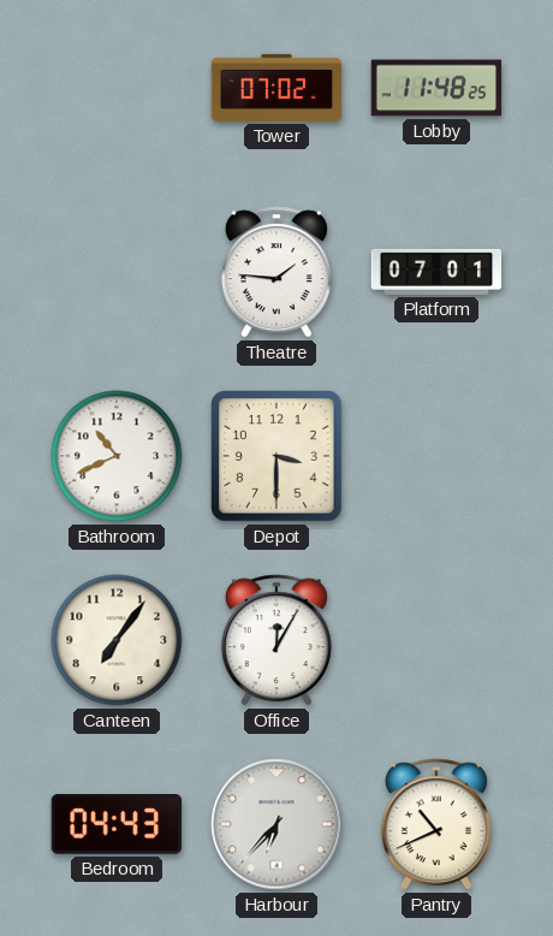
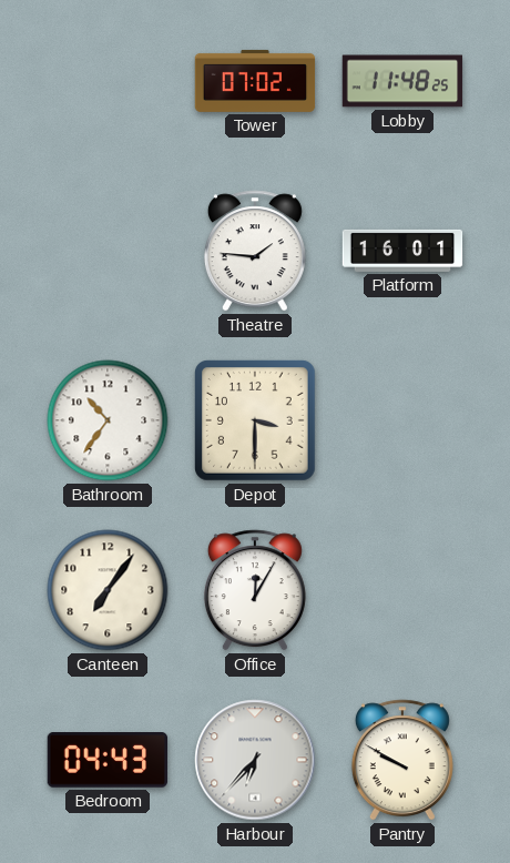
Platform: 07:01 -> 16:01 (402, 251)
Bathroom: 10:41 -> 10:36 (108, 420)
Pantry: 10:41 -> 9:50 (402, 760)
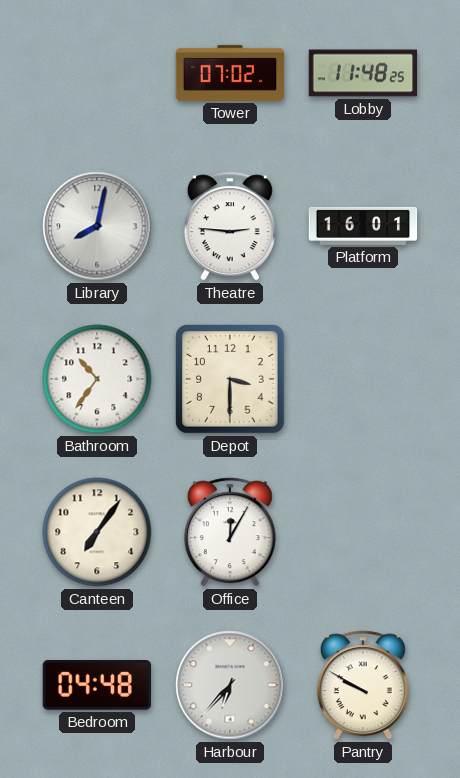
Library: none -> 8:02 (97, 226)
Theatre: 1:46 -> 2:46 (230, 226)
Bedroom: 04:43 -> 04:48 (96, 685)
